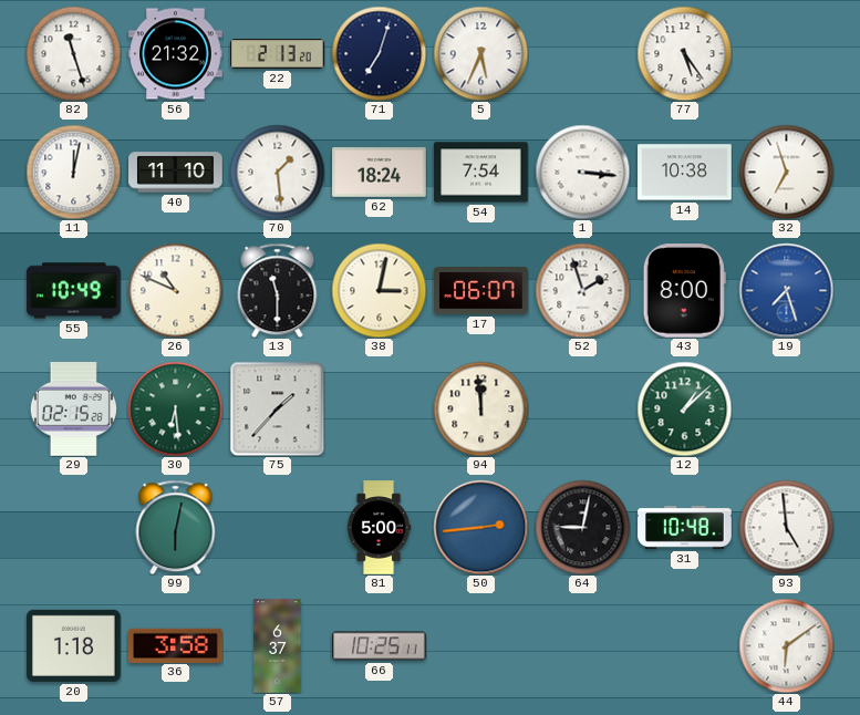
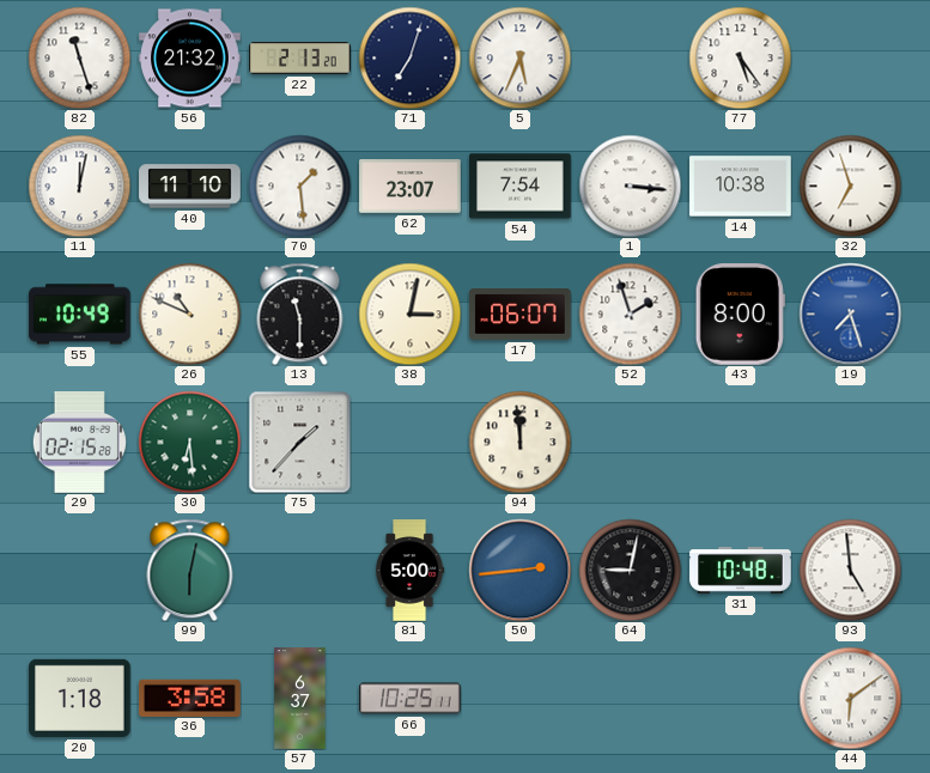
62: 18:24 -> 23:07 (411, 187)
12: 1:08 -> none (684, 408)
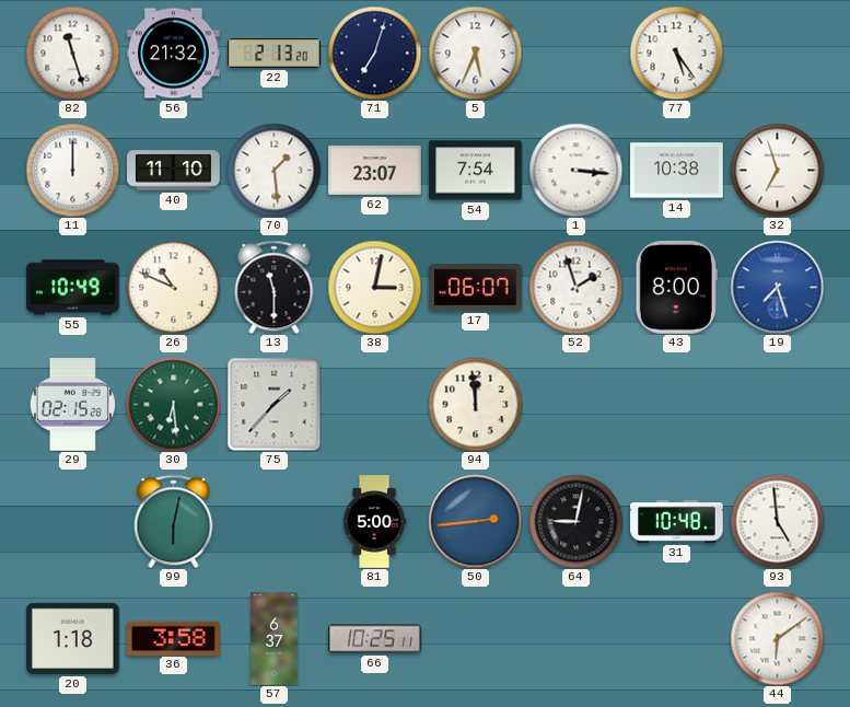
11: 12:02 -> 12:00 (72, 170)
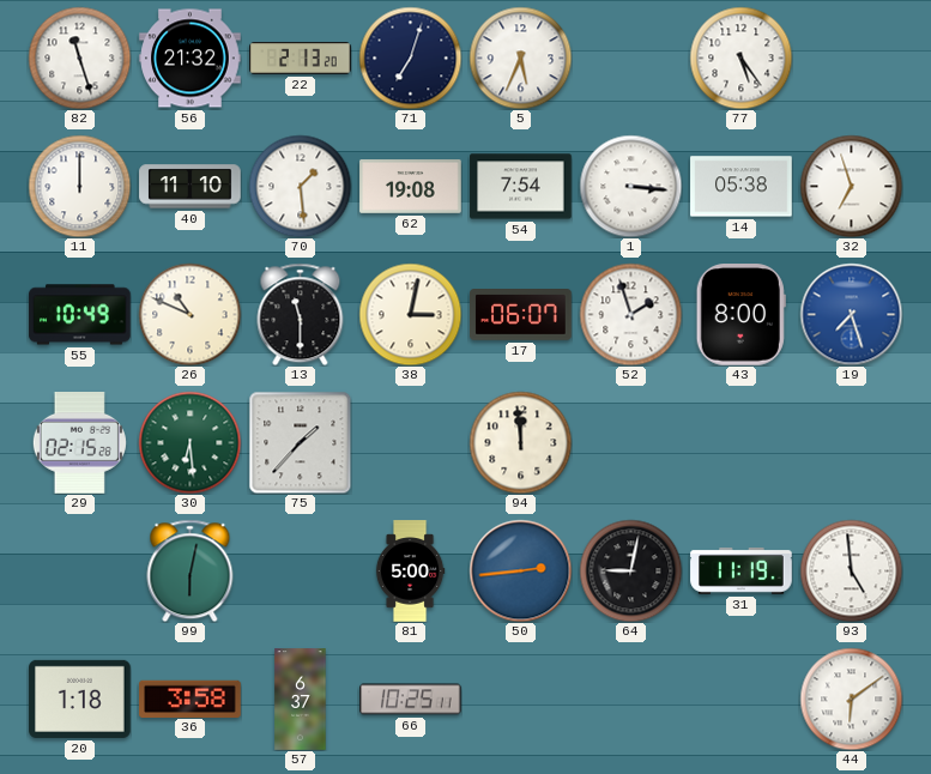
62: 23:07 -> 19:08 (411, 187)
14: 10:38 -> 05:38 (742, 187)
31: 10:48 -> 11:19 (742, 572)
